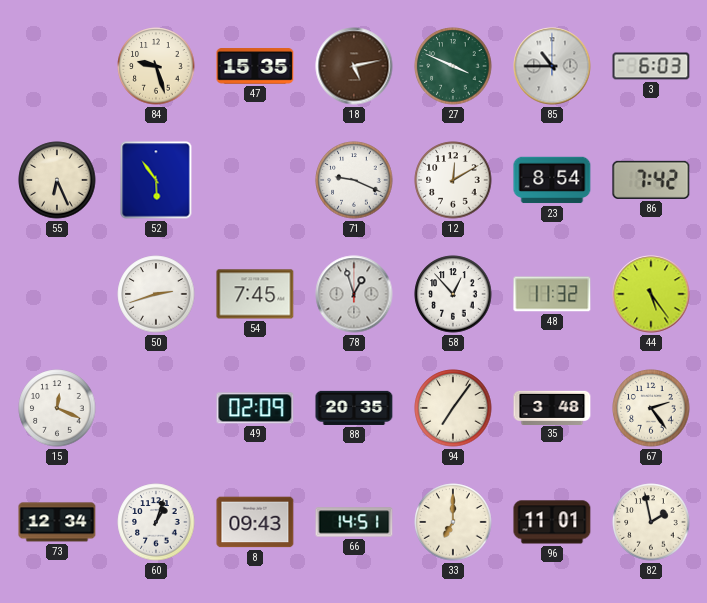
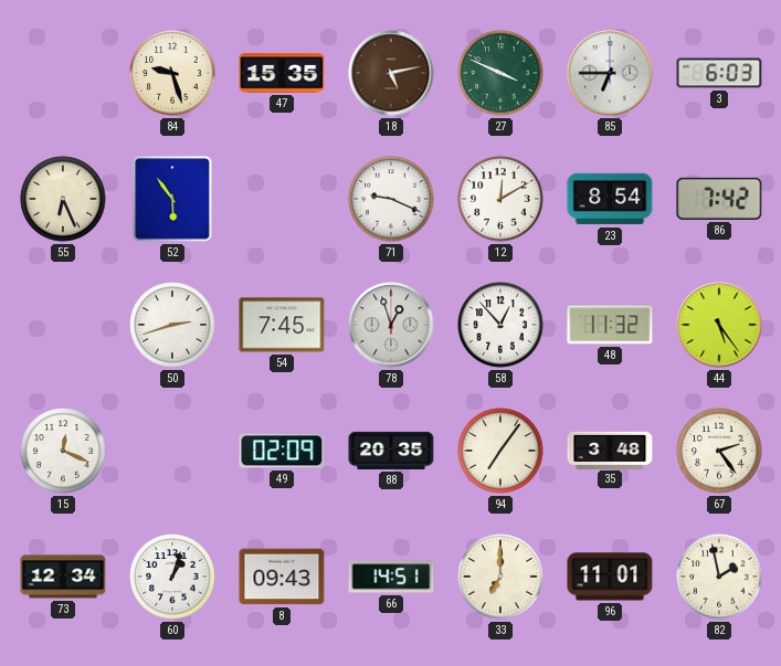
85: 10:45 -> 6:45 (610, 73)
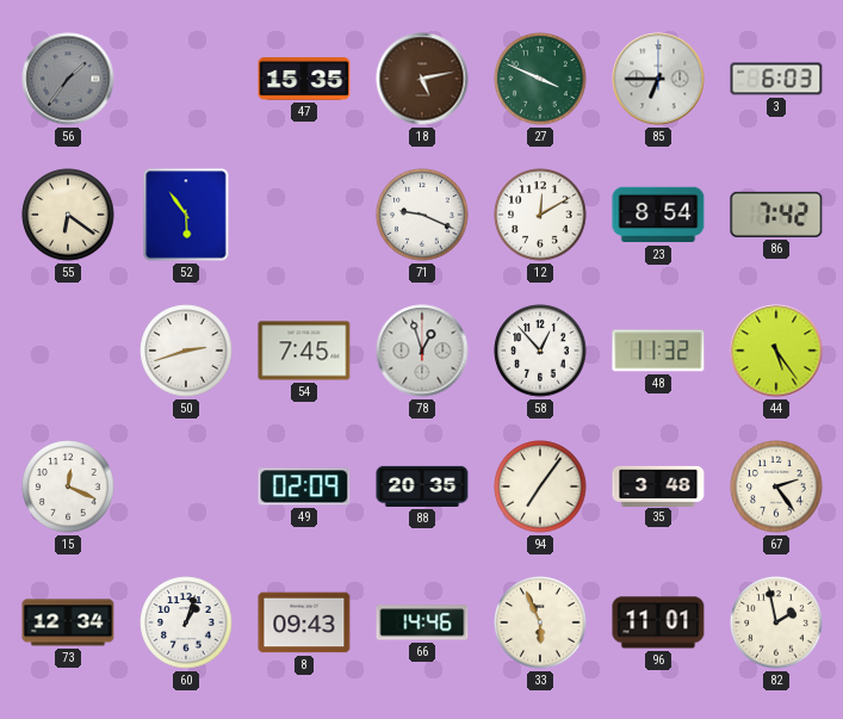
56: none -> 1:36 (68, 79)
84: 9:27 -> none (172, 73)
55: 6:26 -> 6:21 (68, 215)
66: 14:51 -> 14:46 (422, 622)
33: 7:00 -> 5:56 (540, 622)
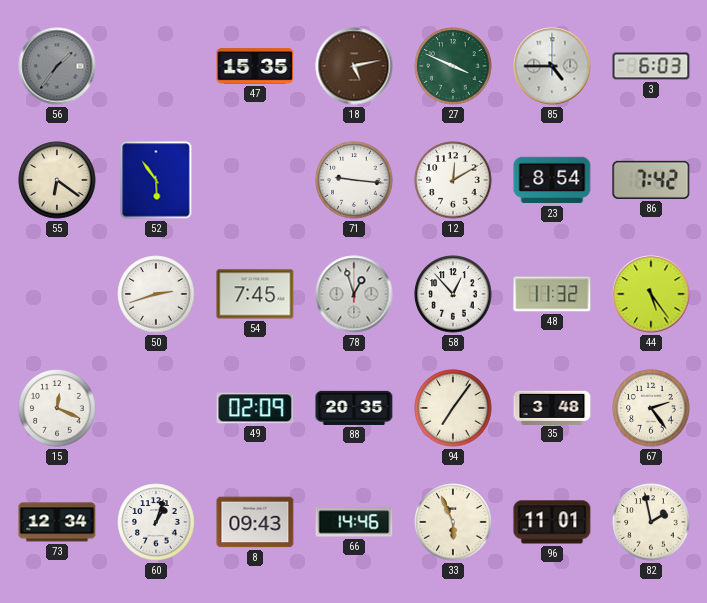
85: 6:45 -> 4:45 (552, 66)
71: 9:19 -> 9:16 (354, 180)
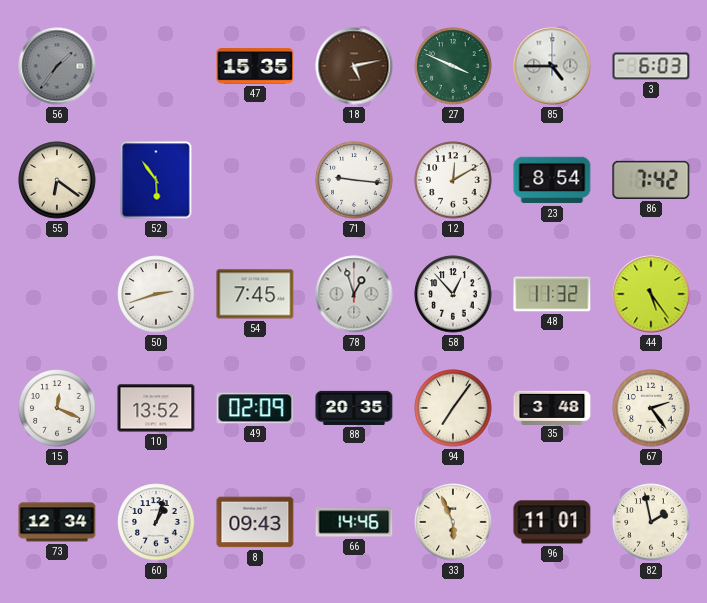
10: none -> 13:52 (156, 408)
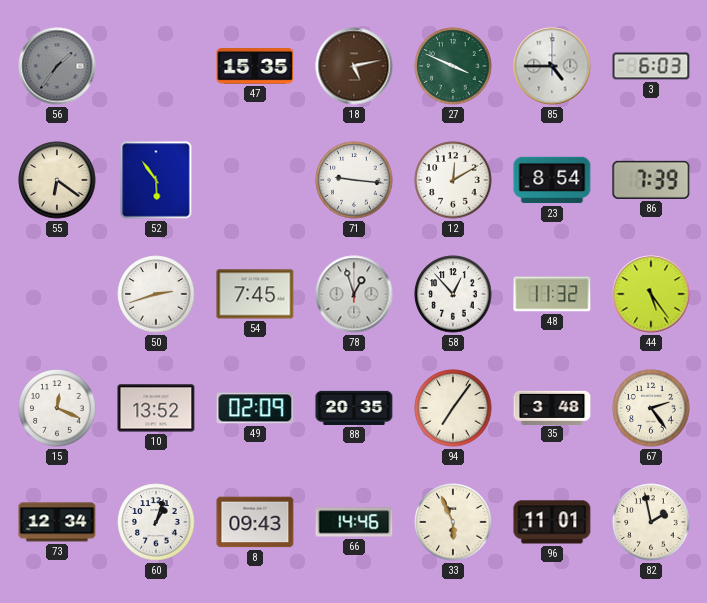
86: 7:42 -> 7:39 (651, 180)
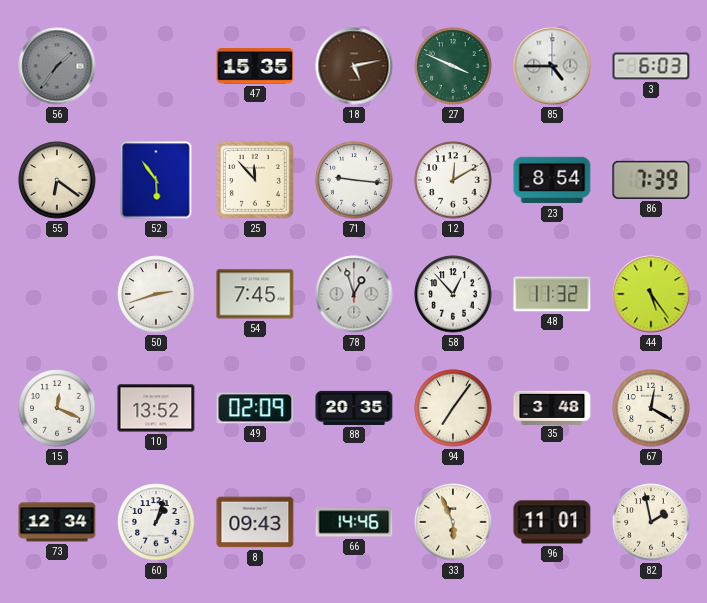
25: none -> 11:53 (255, 180)
67: 2:24 -> 12:20 (651, 408)
